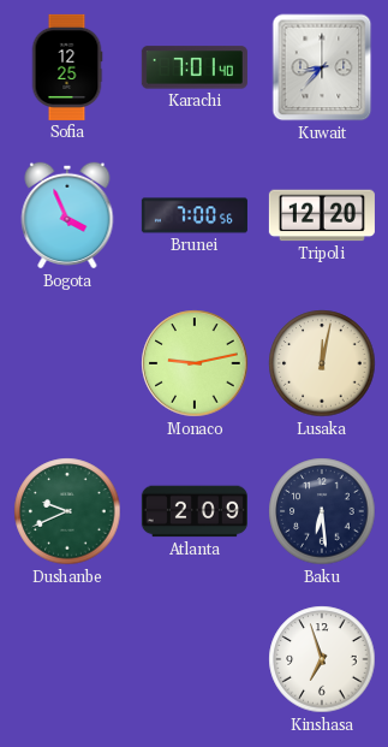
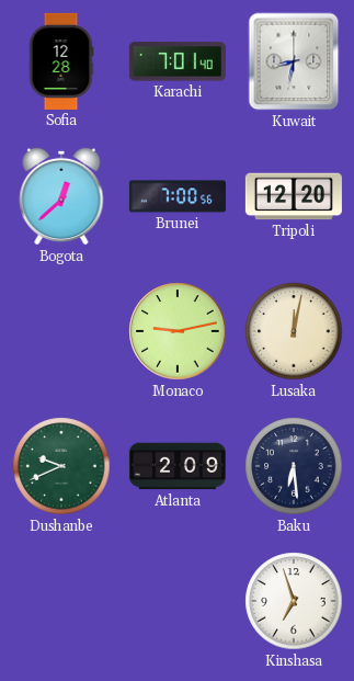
Sofia: 12:25 -> 12:28 (61, 61)
Kuwait: 8:37 -> 8:32 (294, 61)
Bogota: 3:56 -> 12:38 (61, 196)
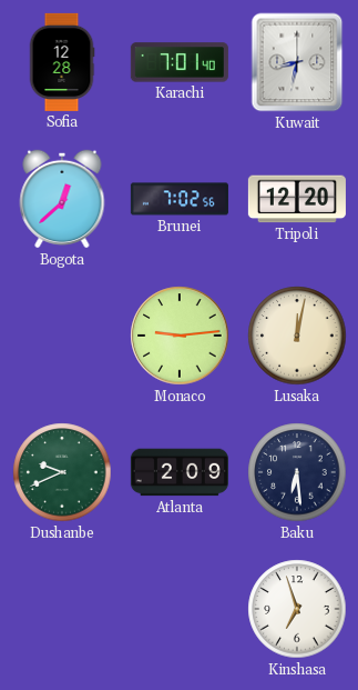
Brunei: 7:00 -> 7:02 (180, 199)
Monaco: 9:13 -> 9:14 (180, 336)
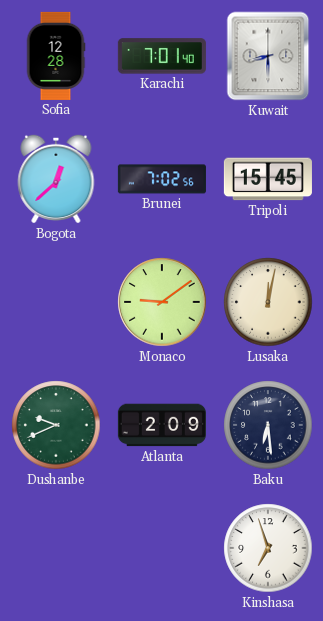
Kuwait: 8:32 -> 8:30 (268, 56)
Tripoli: 12:20 -> 15:45 (268, 179)
Monaco: 9:14 -> 9:09 (162, 302)
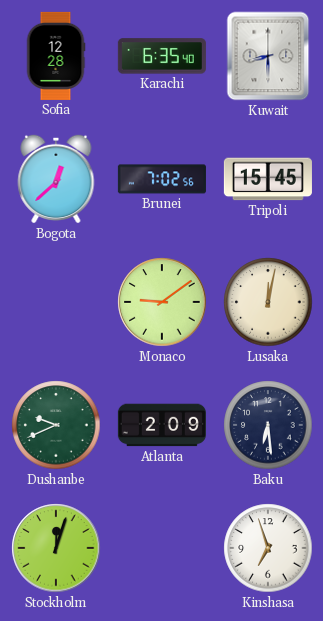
Karachi: 7:01 -> 6:35 (162, 56)
Stockholm: none -> 12:03 (56, 548)
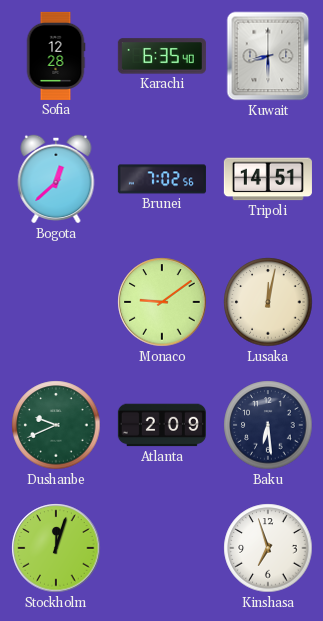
Tripoli: 15:45 -> 14:51 (268, 179)
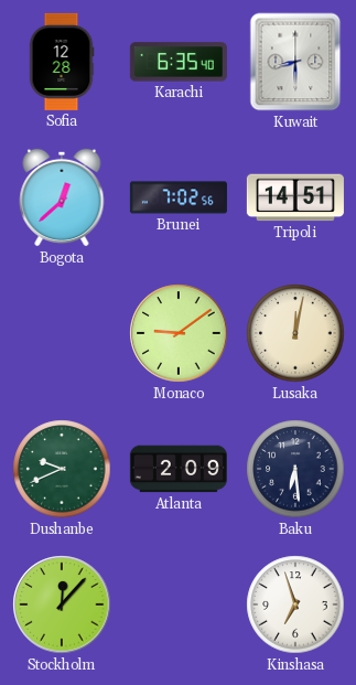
Stockholm: 12:03 -> 12:07 (62, 604)
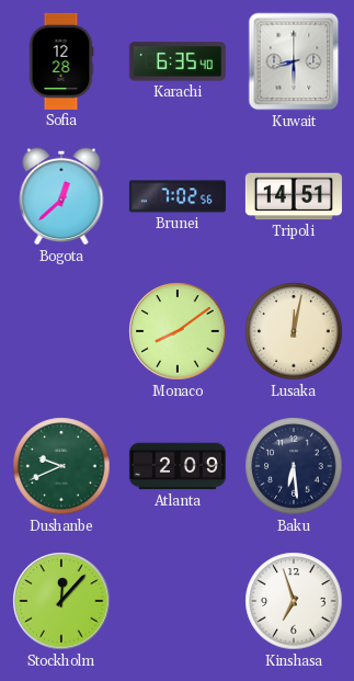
Monaco: 9:09 -> 8:09 (178, 331)
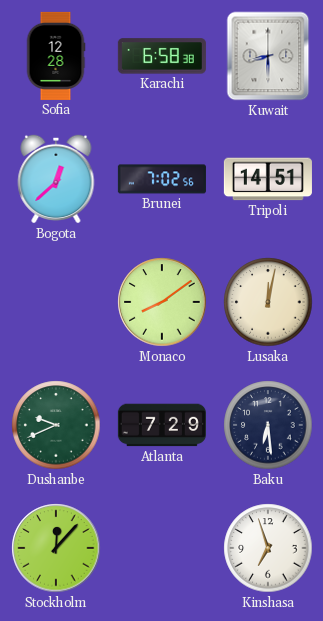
Karachi: 6:35 -> 6:58 (162, 56)
Atlanta: 2:09 -> 7:29 (162, 425)
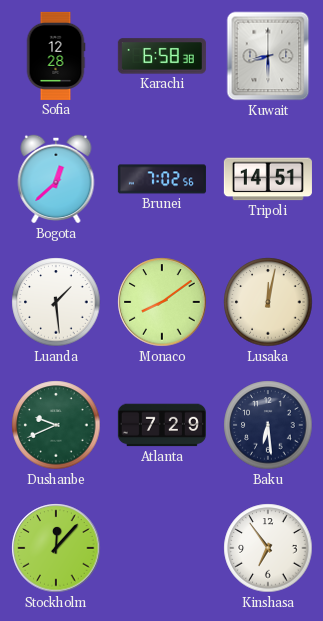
Luanda: none -> 1:29 (56, 302)
Kinshasa: 6:57 -> 6:54 (268, 548)
